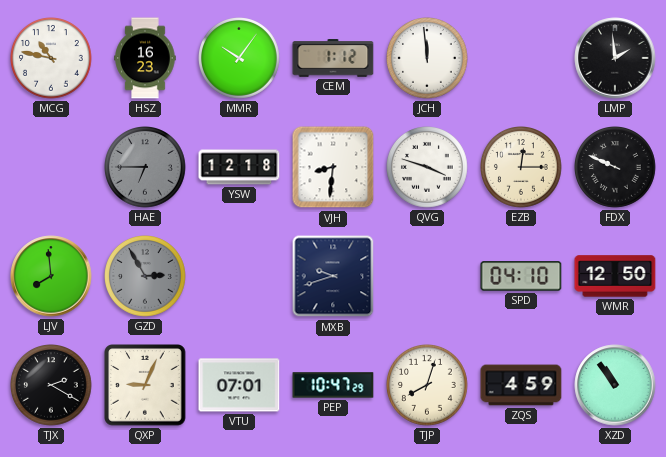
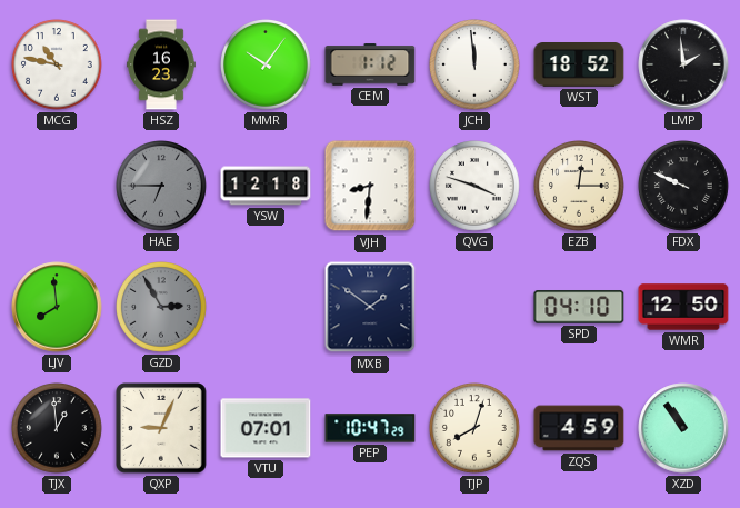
WST: none -> 18:52 (579, 66)
MXB: 9:42 -> 1:51 (370, 307)
TJX: 2:20 -> 12:59 (58, 429)
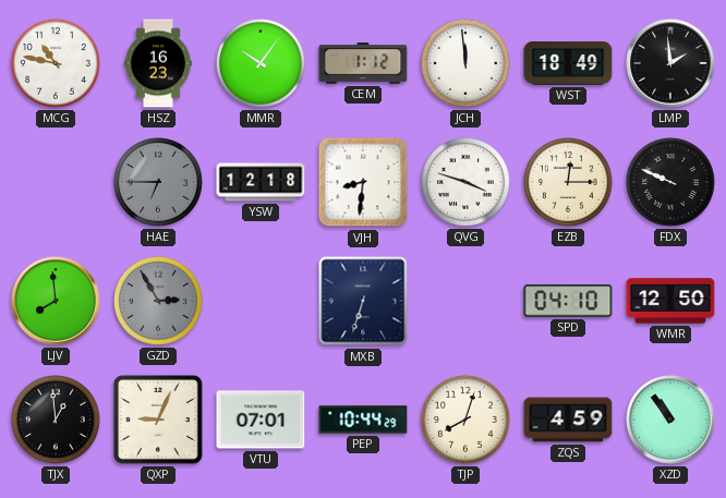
WST: 18:52 -> 18:49 (568, 64)
MXB: 1:51 -> 6:33 (363, 301)
PEP: 10:47 -> 10:44 (363, 420)
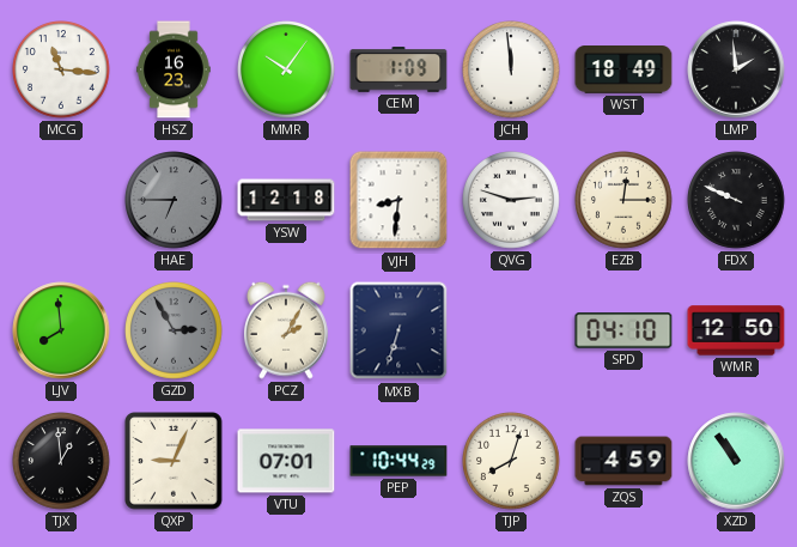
MCG: 10:47 -> 11:16 (62, 71)
CEM: 1:12 -> 1:09 (398, 69)
QVG: 3:48 -> 2:48 (512, 201)
PCZ: none -> 2:05 (286, 330)
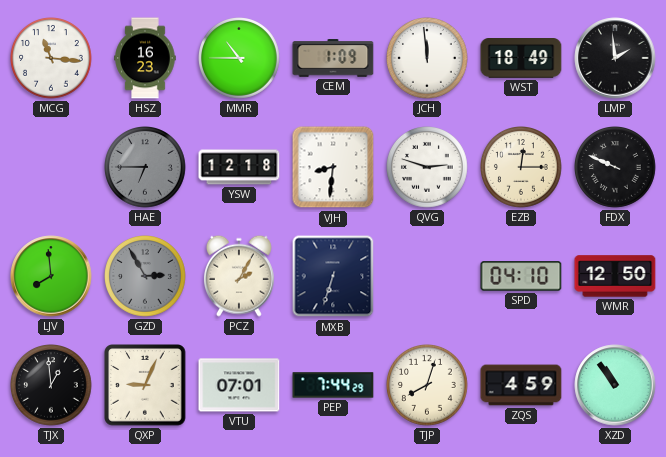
MMR: 10:06 -> 10:45 (240, 59)
PEP: 10:44 -> 7:44 (333, 385)
